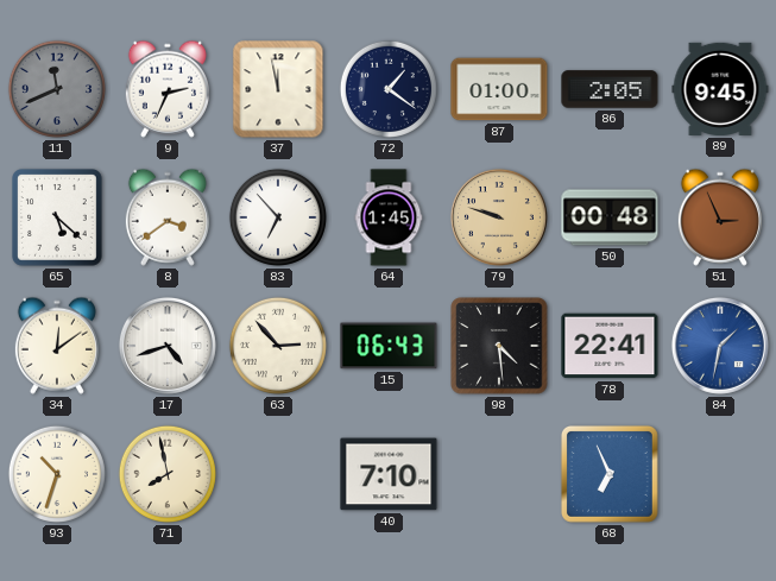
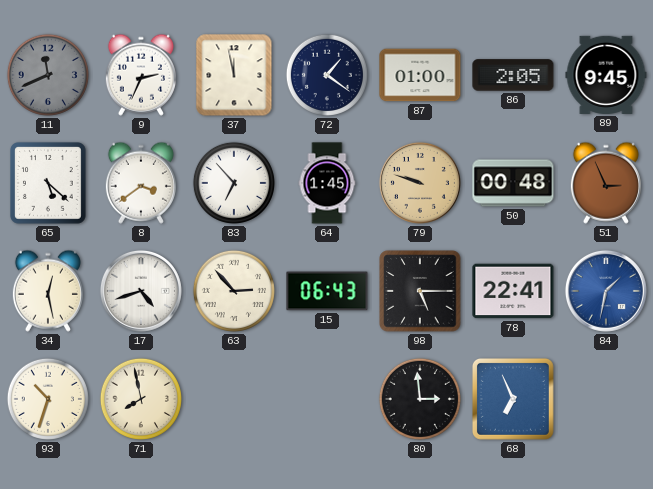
34: 12:09 -> 12:28 (48, 291)
98: 4:29 -> 5:15 (420, 291)
40: 7:10 -> none (389, 474)
80: none -> 2:59 (420, 399)
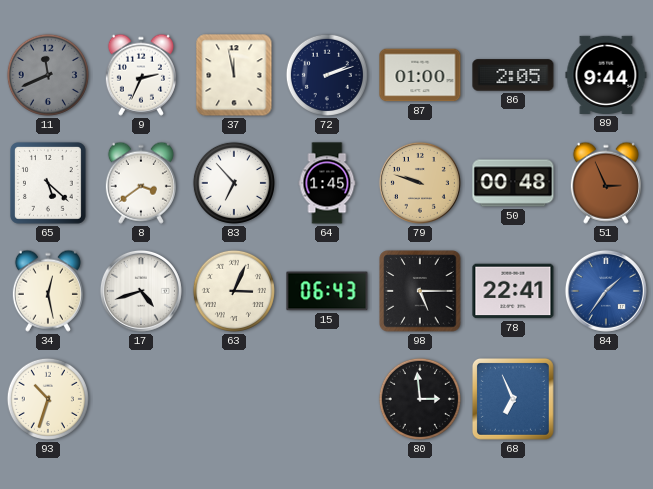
72: 1:21 -> 2:12 (327, 75)
89: 9:45 -> 9:44 (606, 75)
63: 2:53 -> 3:04 (234, 291)
84: 1:32 -> 1:36 (606, 291)
71: 7:58 -> none (141, 399)
